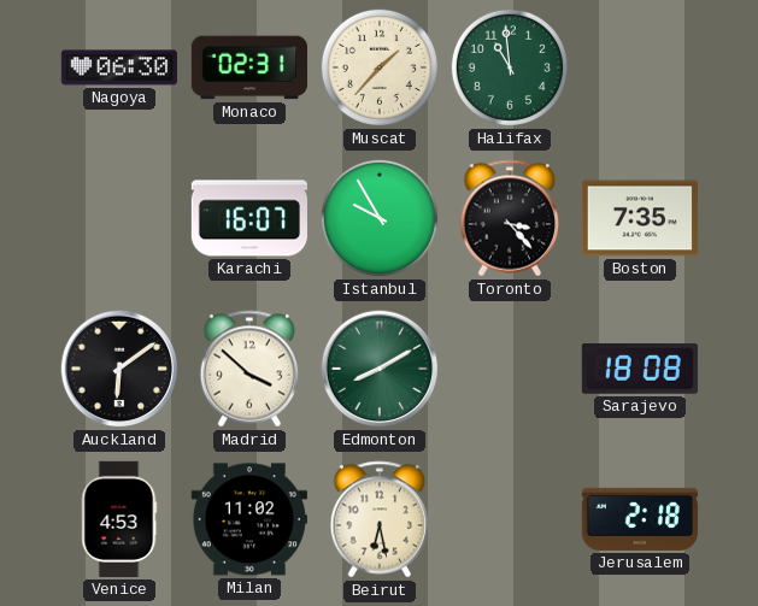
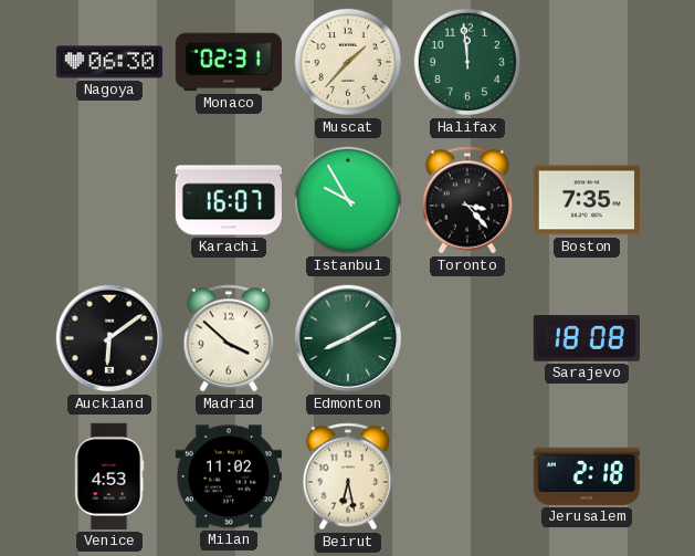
Halifax: 10:59 -> 11:59 (467, 62)
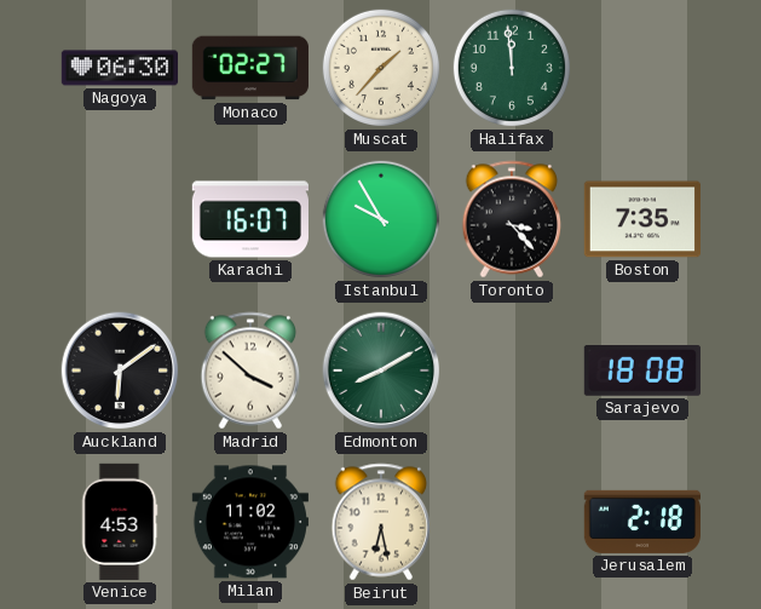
Monaco: 02:31 -> 02:27 (250, 68)
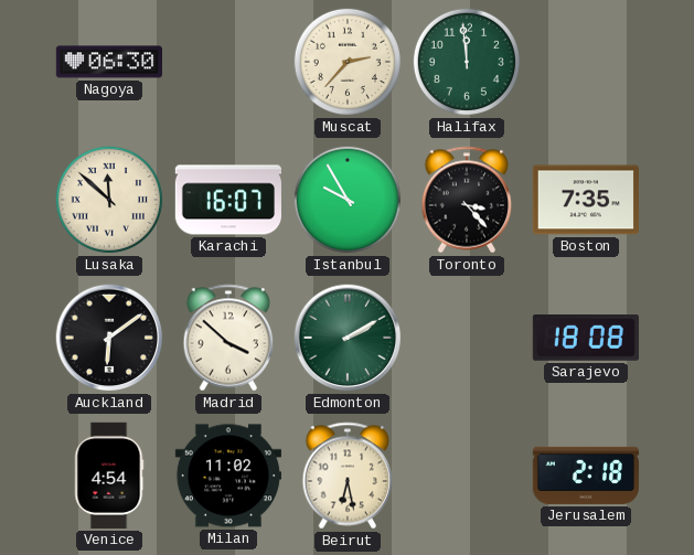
Monaco: 02:27 -> none (250, 68)
Muscat: 1:37 -> 2:37 (348, 62)
Lusaka: none -> 11:52 (109, 200)
Edmonton: 8:10 -> 2:10 (348, 338)
Venice: 4:53 -> 4:54 (109, 476)
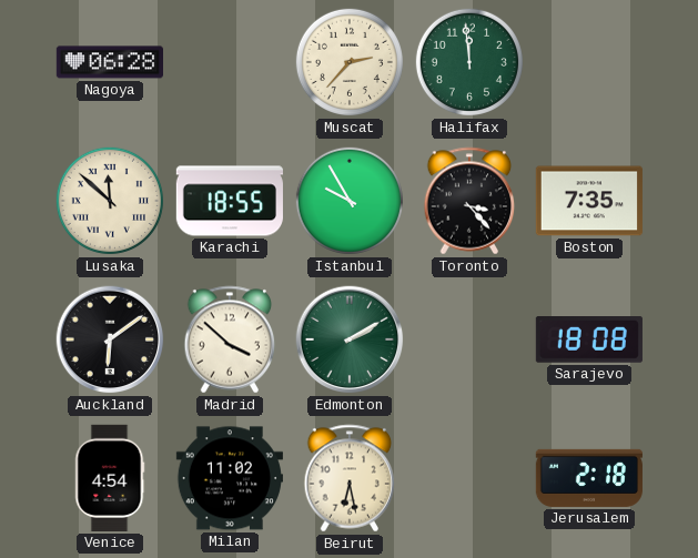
Nagoya: 06:30 -> 06:28 (109, 62)
Karachi: 16:07 -> 18:55 (230, 201)
